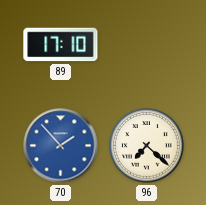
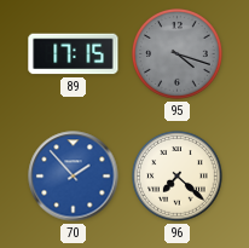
89: 17:10 -> 17:15 (74, 54)
95: none -> 4:18 (178, 54)
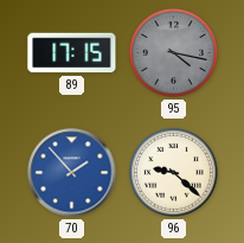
95: 4:18 -> 4:17 (174, 53)
96: 7:22 -> 9:22 (174, 173)
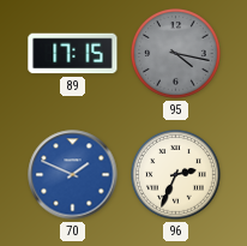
70: 1:53 -> 1:49 (73, 175)
96: 9:22 -> 2:34 (176, 175)
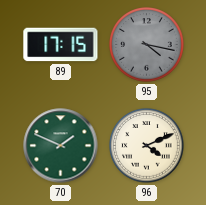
70 dial: blue -> green (61, 146)
96: 2:34 -> 4:11 (147, 146)
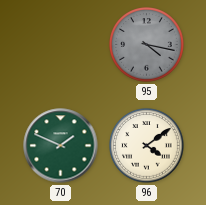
89: 17:15 -> none (61, 45)
96: 4:11 -> 4:09 (147, 146)
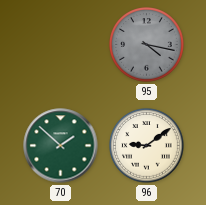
70: 1:49 -> 1:52 (61, 146)
96: 4:09 -> 9:09 (147, 146)
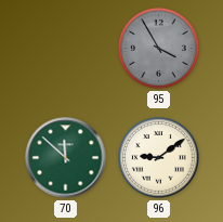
95: 4:17 -> 3:55 (159, 49)
70: 1:52 -> 11:52 (66, 158)
